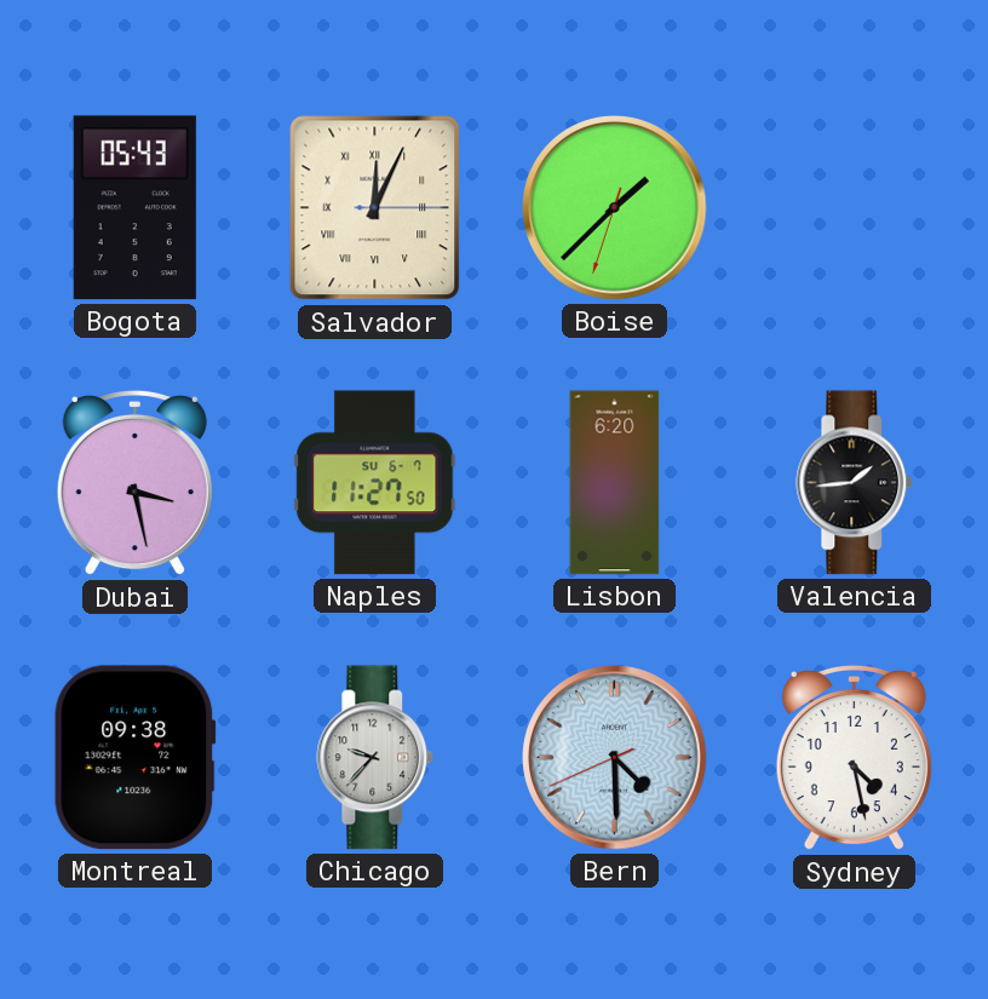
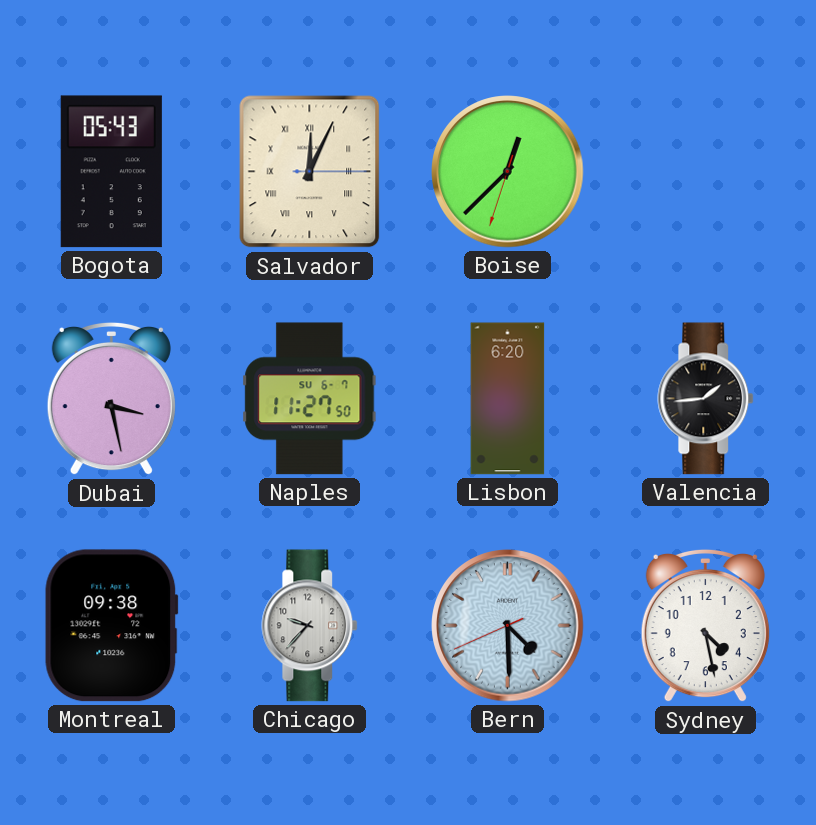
Boise: 1:37 -> 12:37 (508, 172)
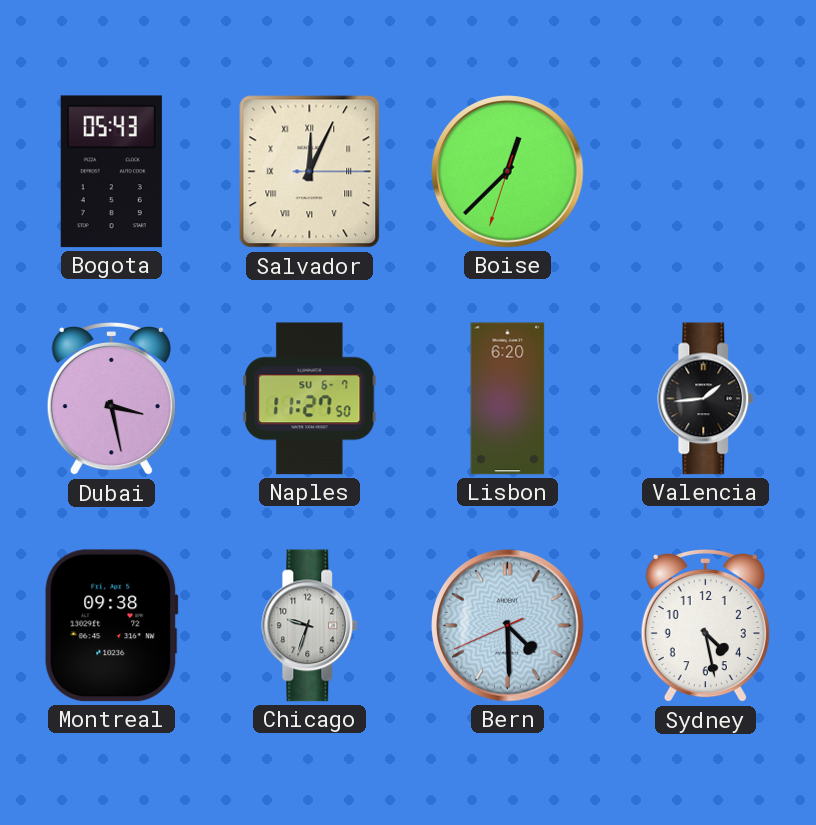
Chicago: 9:37 -> 9:33 (310, 626)
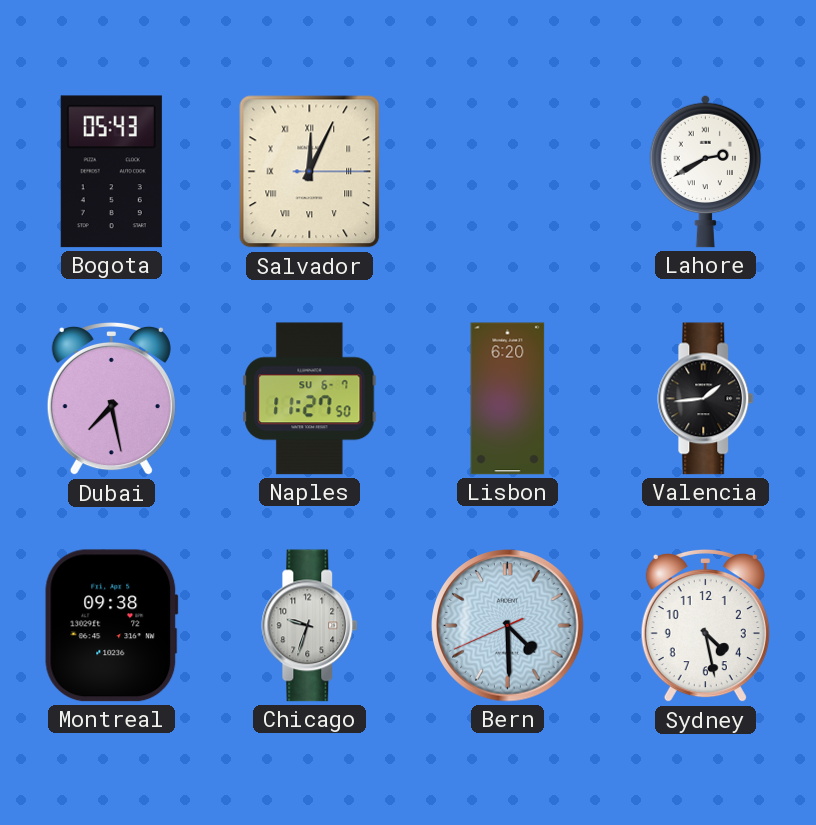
Boise: 12:37 -> none (508, 172)
Lahore: none -> 2:40 (706, 171)
Dubai: 3:28 -> 7:28 (111, 399)
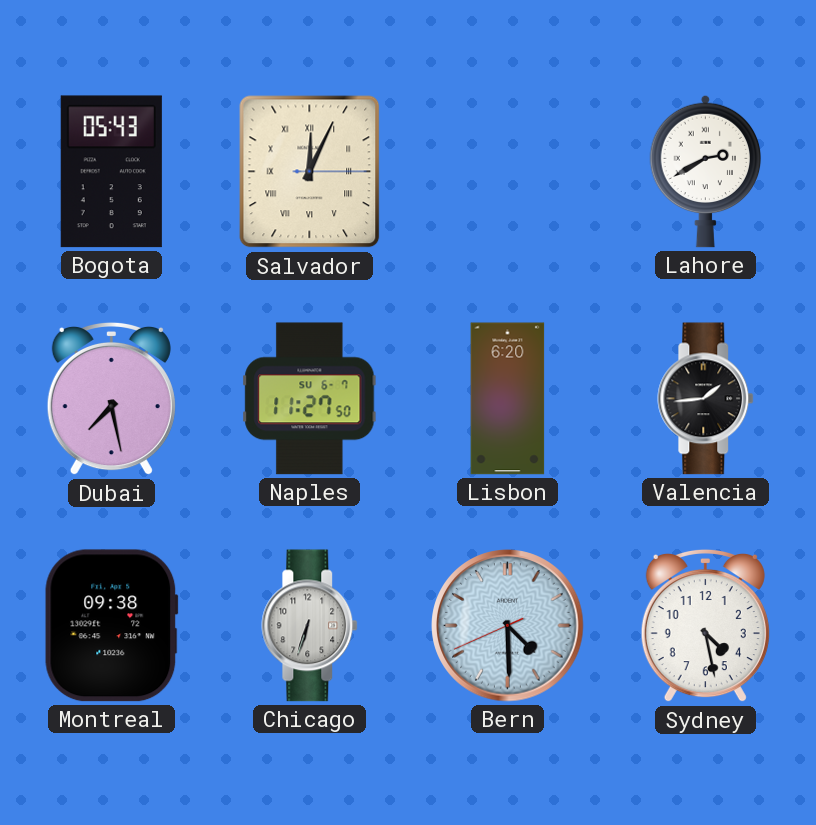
Chicago: 9:33 -> 6:33 (310, 626)
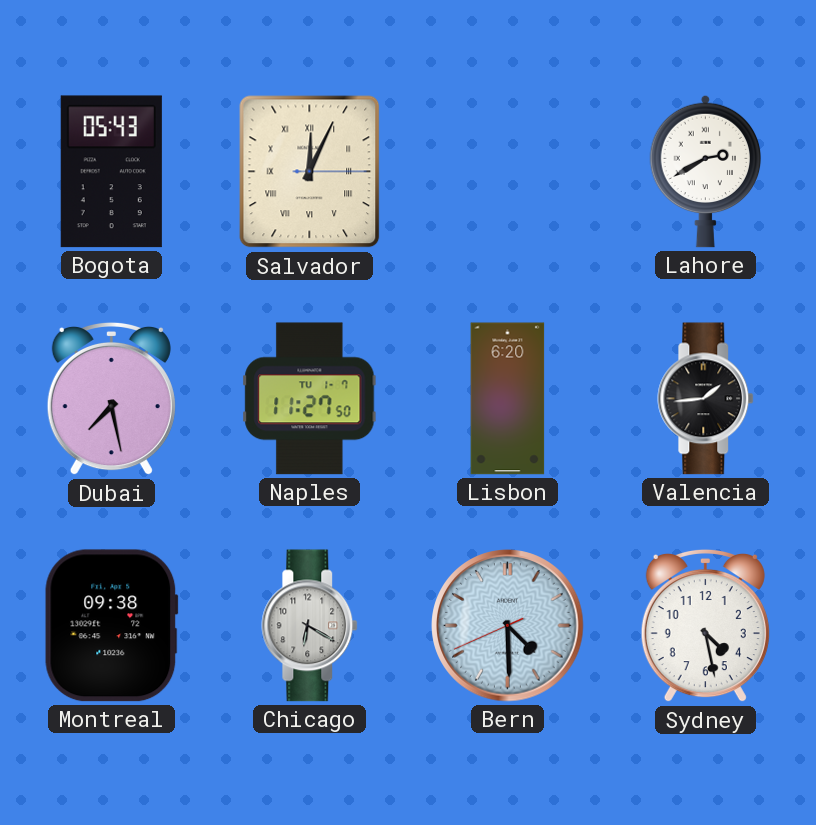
Naples date: SU 6-7 -> TU 1-7 (310, 399)
Chicago: 6:33 -> 6:20 (310, 626)
